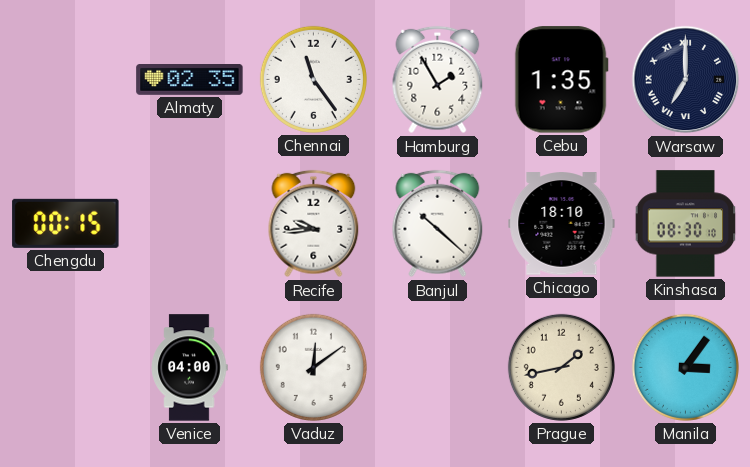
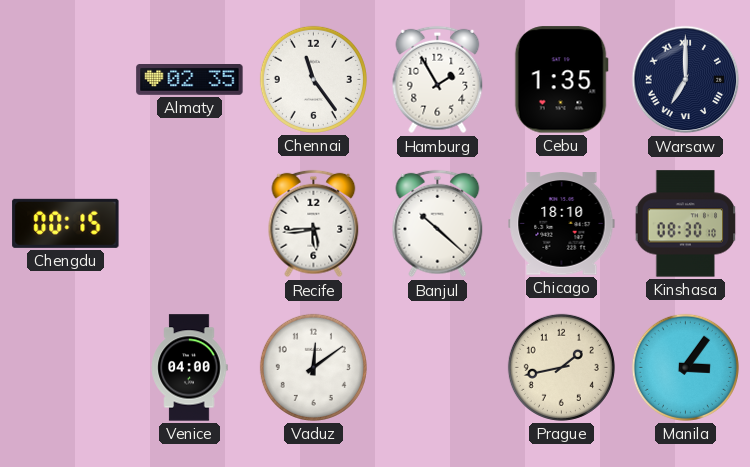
Recife: 9:44 -> 5:44 (314, 224)
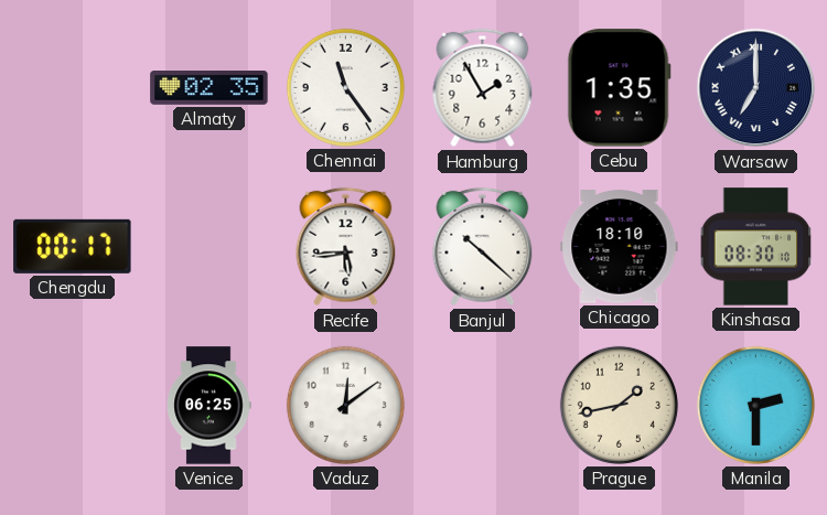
Chengdu: 00:15 -> 00:17 (73, 246)
Venice: 04:00 -> 06:25 (208, 406)
Manila: 3:06 -> 2:30 (755, 405)
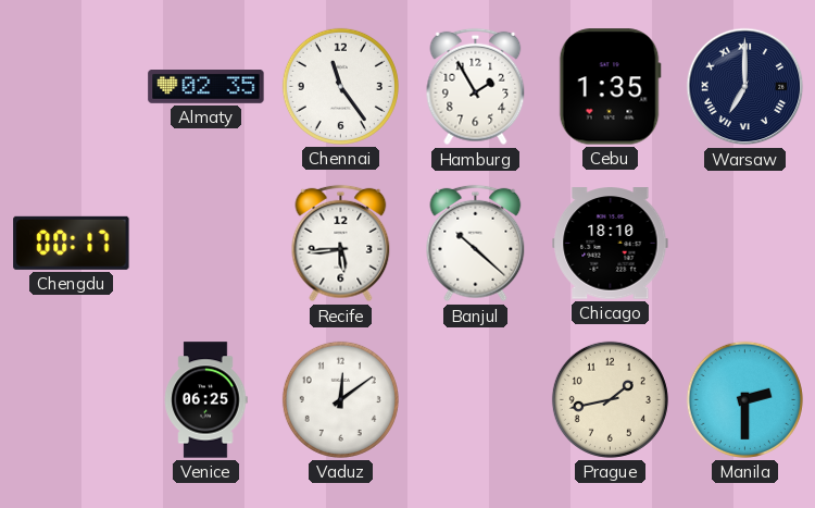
Kinshasa: 08:30 -> none (756, 247)
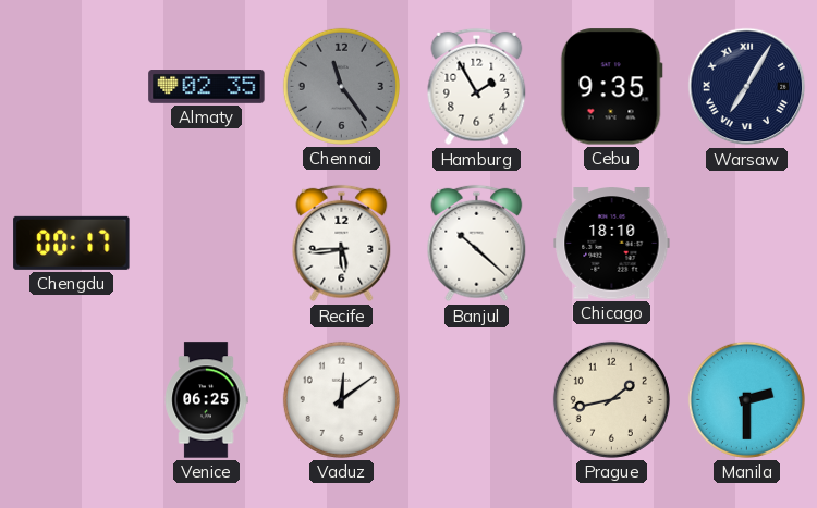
Chennai dial: white -> grey (341, 86)
Cebu: 1:35 -> 9:35 (611, 87)
Warsaw: 7:00 -> 7:05 (747, 87)
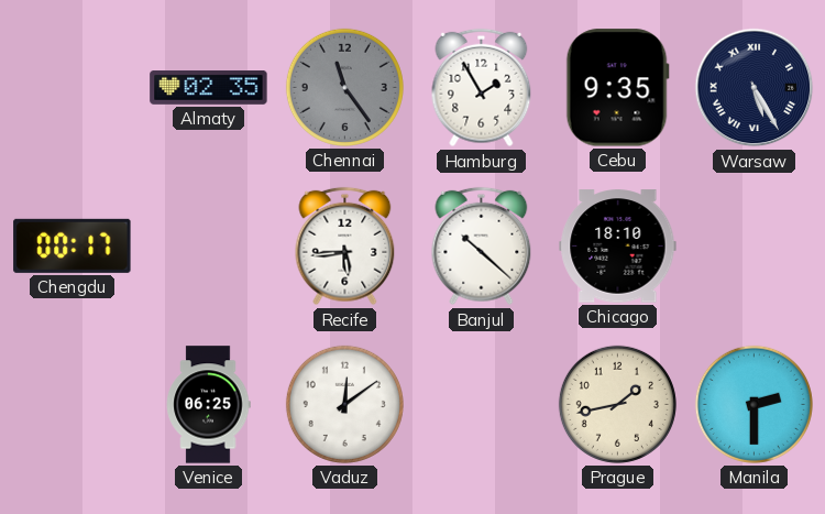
Warsaw: 7:05 -> 5:25 (755, 88)
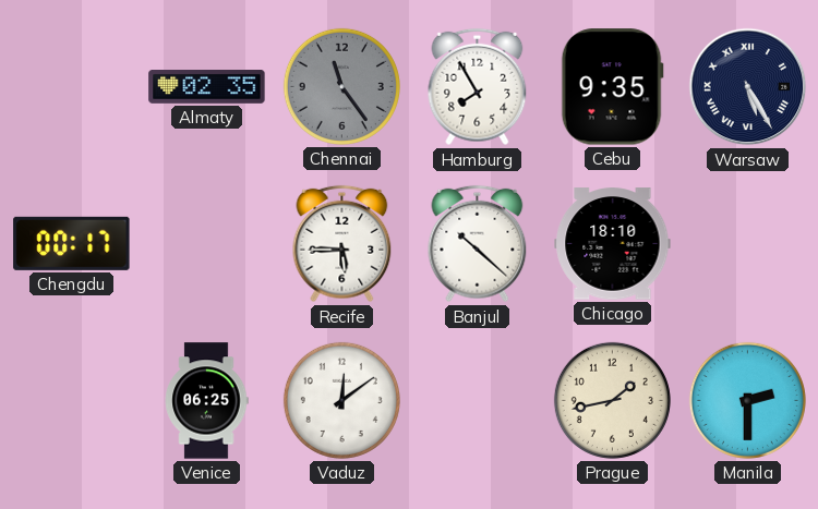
Hamburg: 1:55 -> 7:55 (478, 87)
Recife: 5:44 -> 5:45 (342, 244)
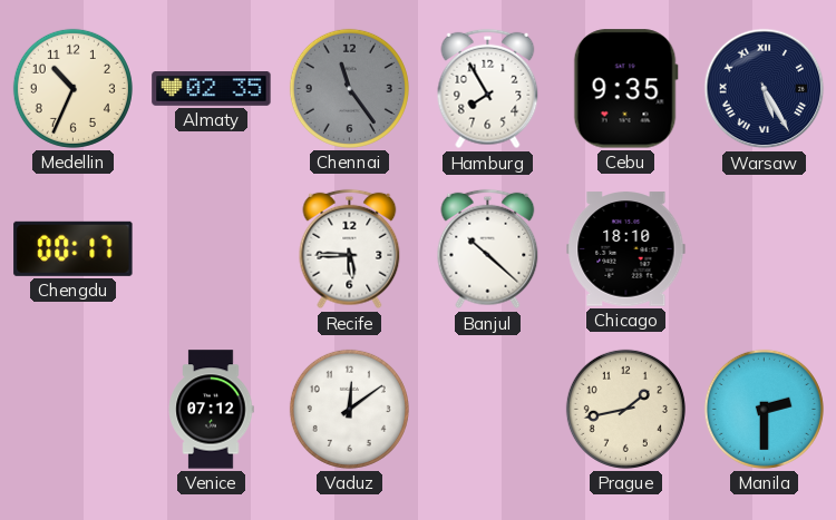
Medellin: none -> 10:34 (72, 88)
Venice: 06:25 -> 07:12 (211, 410)
